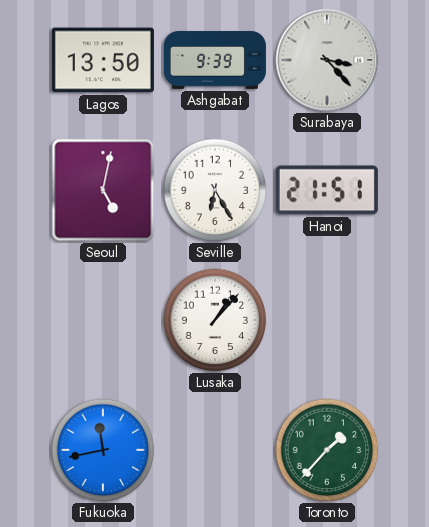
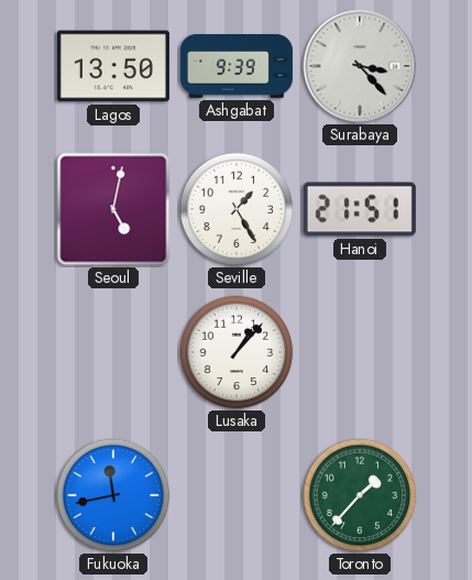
Seville: 6:25 -> 1:25 (237, 209)
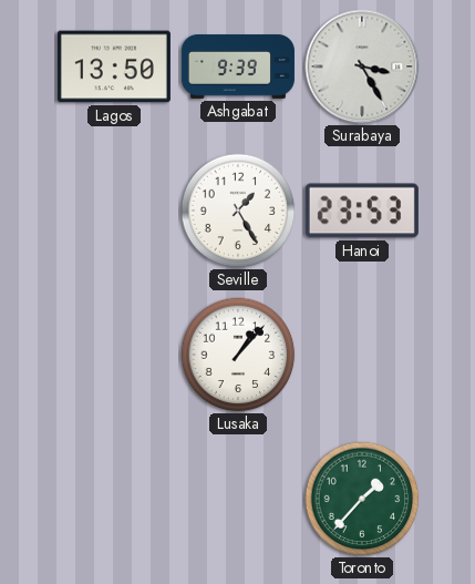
Surabaya: 3:23 -> 3:25 (362, 66)
Seoul: 5:02 -> none (113, 209)
Hanoi: 21:51 -> 23:53 (362, 211)
Fukuoka: 11:43 -> none (113, 495)
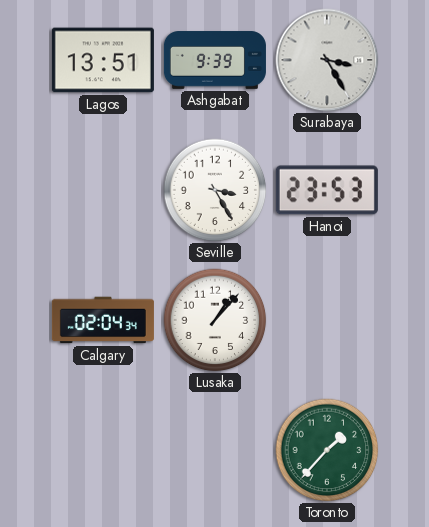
Lagos: 13:50 -> 13:51 (103, 60)
Seville: 1:25 -> 3:25 (215, 190)
Calgary: none -> 02:04 (103, 320)
